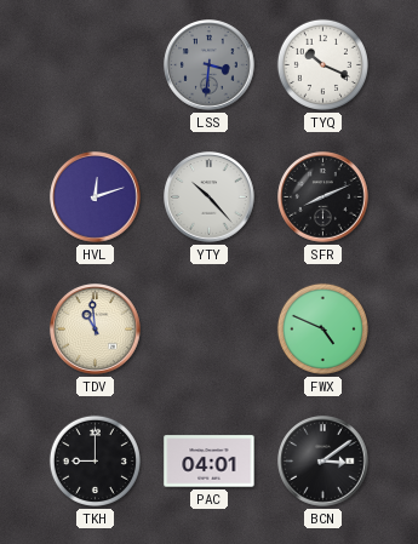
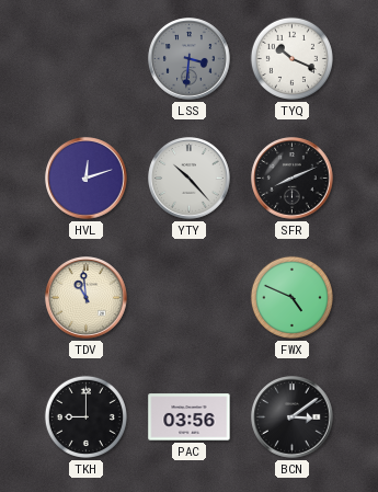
PAC: 04:01 -> 03:56 (190, 417)
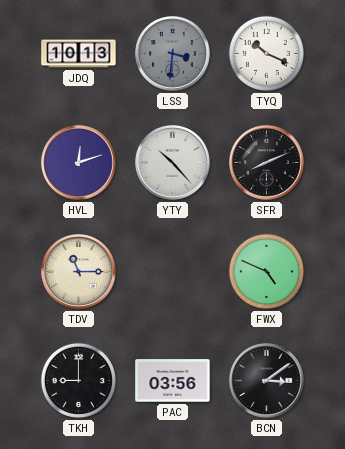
JDQ: none -> 10:13 (79, 54)
TDV: 10:59 -> 11:15 (79, 272)
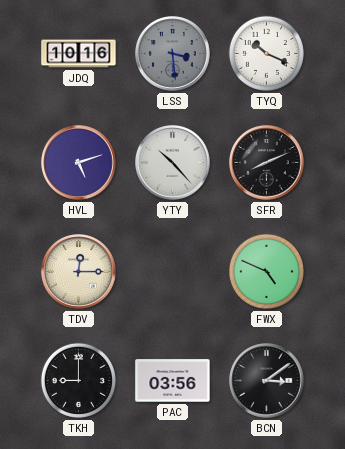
JDQ: 10:13 -> 10:16 (79, 54)
LSS: 3:31 -> 3:29 (173, 54)
HVL: 12:12 -> 5:12 (79, 163)
TDV: 11:15 -> 12:15 (79, 272)
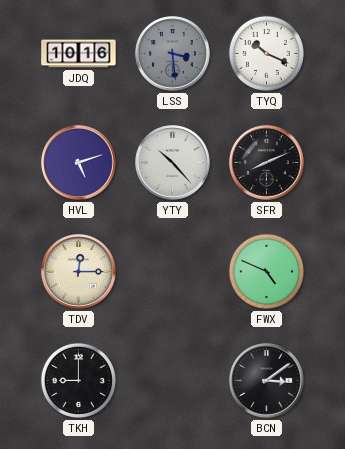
PAC: 03:56 -> none (173, 381)
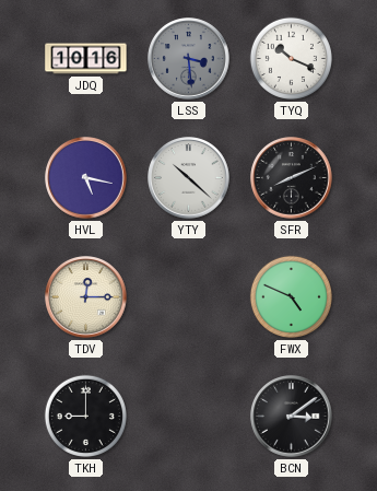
HVL: 5:12 -> 5:17 (86, 178)
YTY: 10:23 -> 10:22 (189, 178)
